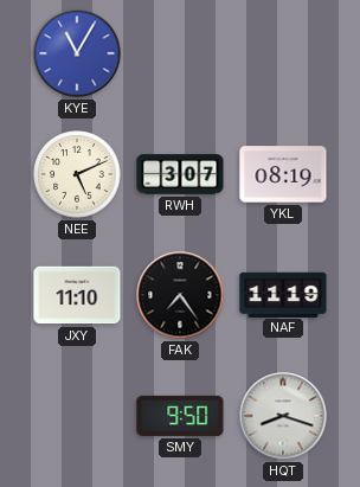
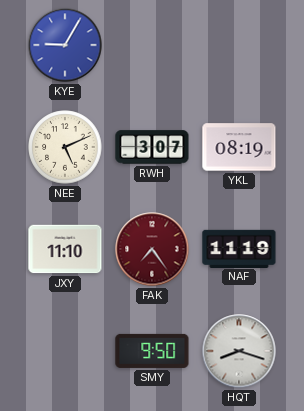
KYE: 11:05 -> 9:05 (65, 45)
FAK dial: black -> burgundy (152, 249)
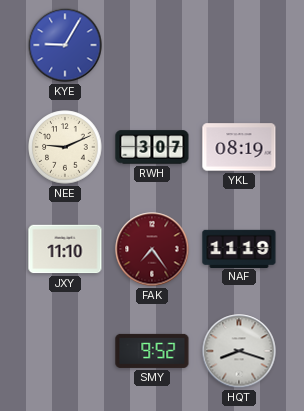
NEE: 5:11 -> 9:11 (65, 147)
SMY: 9:50 -> 9:52 (152, 351)
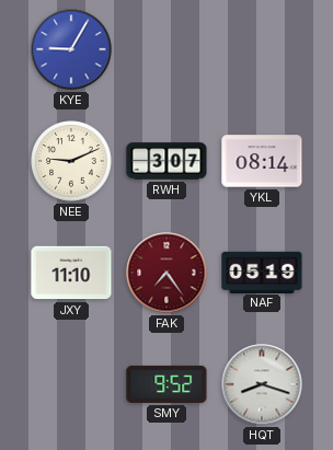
YKL: 08:19 -> 08:14 (262, 161)
NAF: 11:19 -> 05:19 (262, 272)
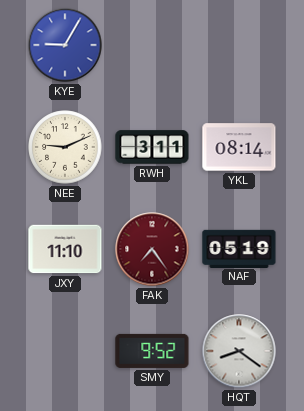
RWH: 3:07 -> 3:11 (152, 147)
HQT: 8:18 -> 8:21 (239, 351)
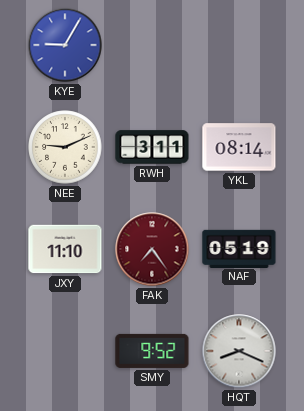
HQT: 8:21 -> 8:19 (239, 351)
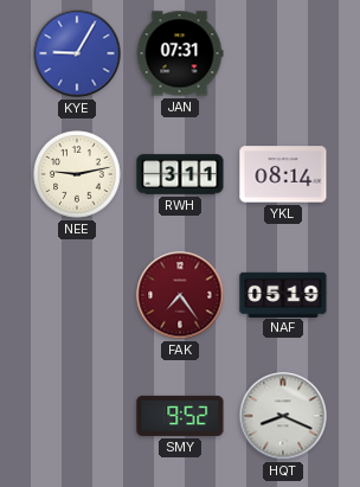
JAN: none -> 07:31 (180, 53)
NEE: 9:11 -> 9:13 (77, 174)
JXY: 11:10 -> none (65, 249)
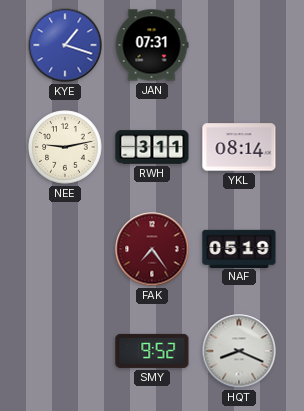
KYE: 9:05 -> 1:18 (65, 45)
